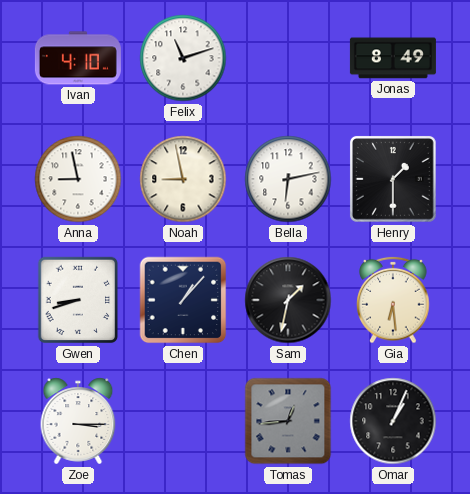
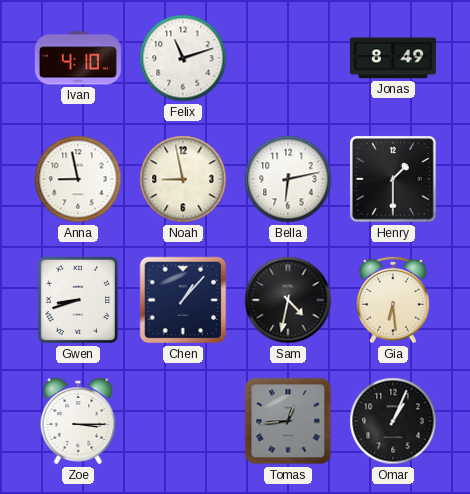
Sam: 1:32 -> 4:32 (288, 300)
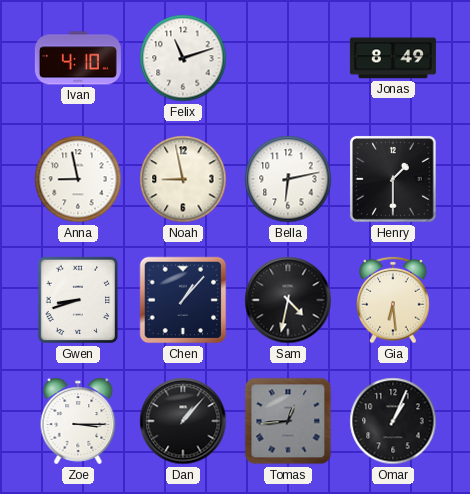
Dan: none -> 1:07 (183, 421)
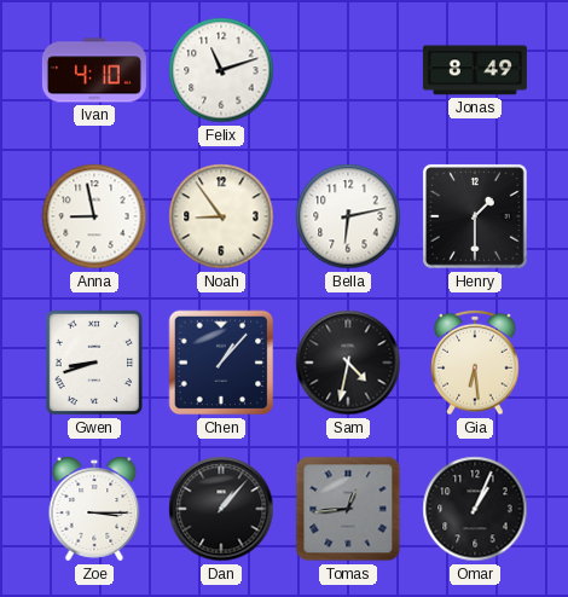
Noah: 8:58 -> 8:54 (221, 216)
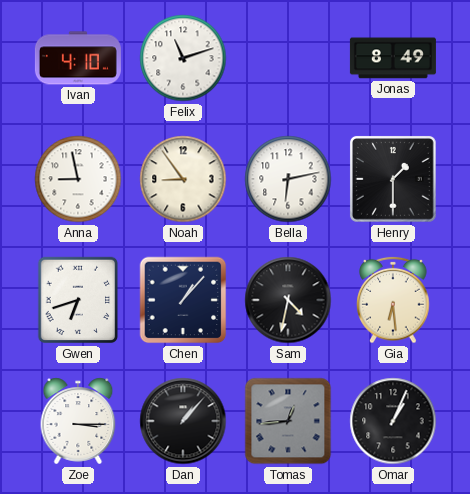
Gwen: 8:42 -> 6:42 (78, 300)
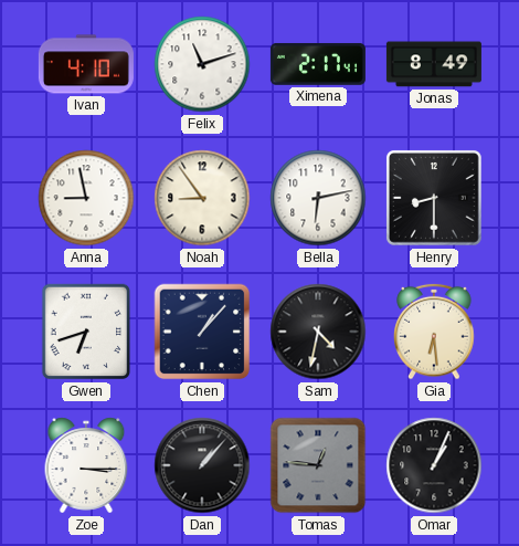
Ximena: none -> 2:17 (318, 64)
Henry: 1:30 -> 8:30 (435, 199)
Tomas: 12:44 -> 12:46 (318, 465)
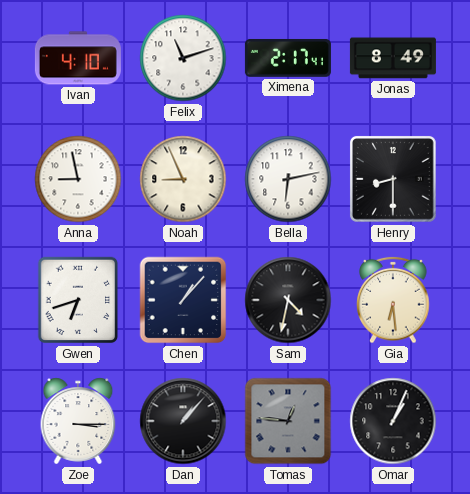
Noah: 8:54 -> 8:56 (183, 179)
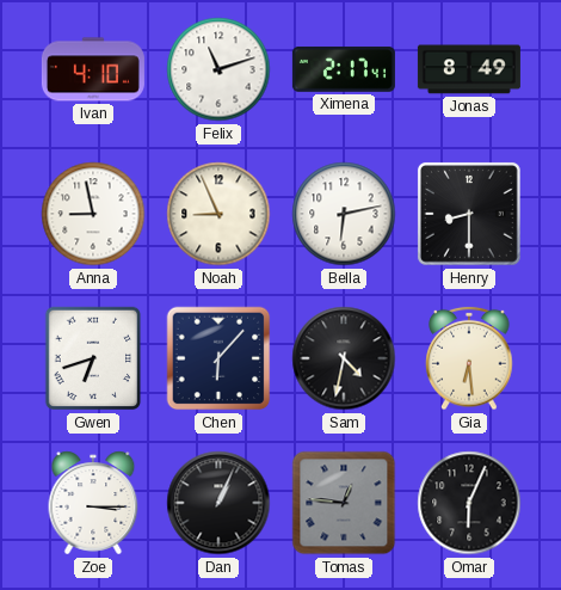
Chen: 1:07 -> 6:07 (218, 358)
Dan: 1:07 -> 1:04 (218, 503)
Omar: 1:04 -> 6:04 (469, 503)
